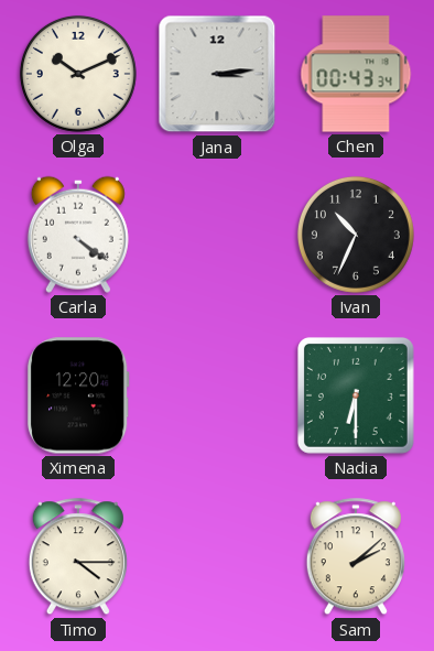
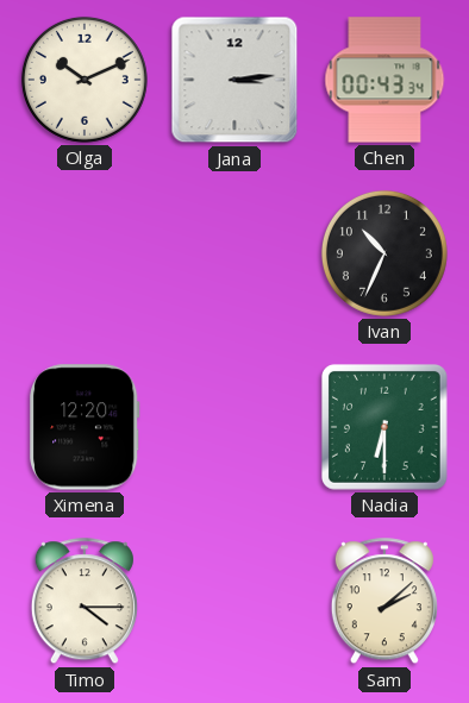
Carla: 4:21 -> none (78, 235)
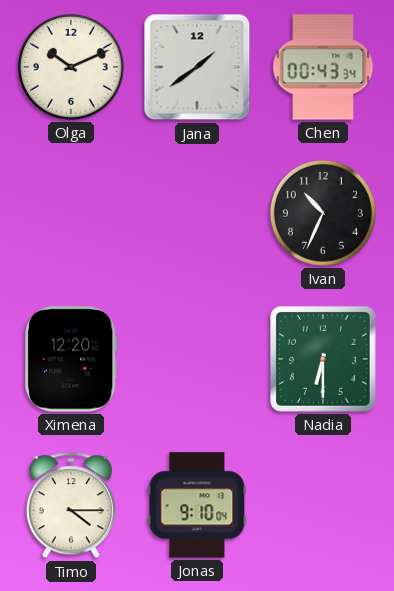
Jana: 3:14 -> 1:39 (197, 67)
Jonas: none -> 9:10 (197, 505)
Sam: 2:08 -> none (384, 602)
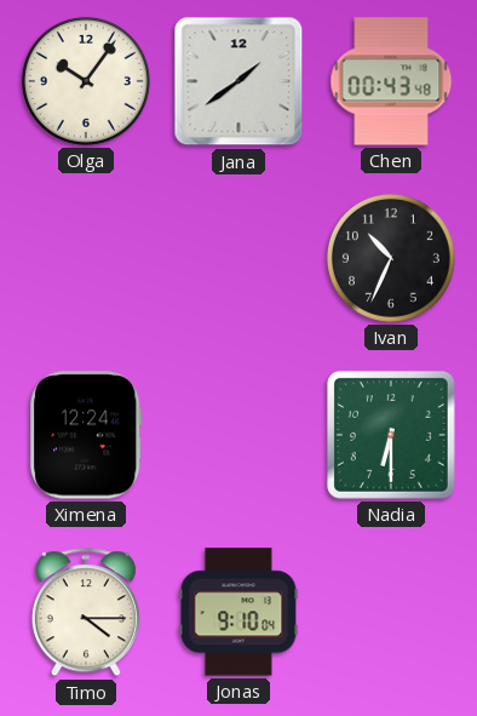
Olga: 10:11 -> 10:06 (86, 81)
Chen: 00:43:34 -> 00:43:48 (391, 81)
Ximena: 12:20 -> 12:24 (87, 435)
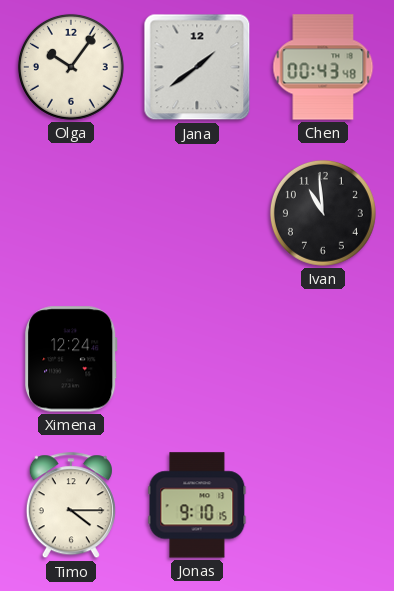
Ivan: 10:34 -> 10:59 (323, 213)
Nadia: 6:30 -> none (391, 435)
Jonas: 9:10:04 -> 9:10:15 (197, 505)
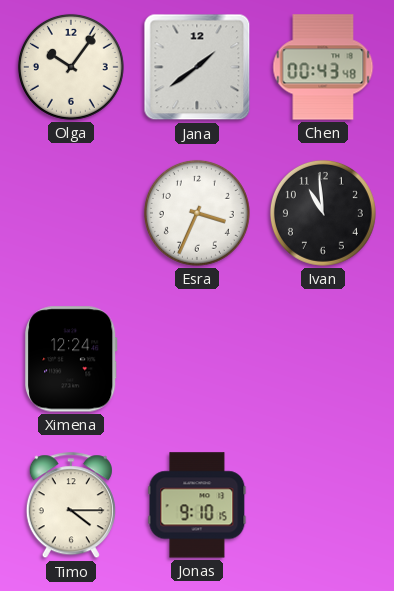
Esra: none -> 3:34 (197, 213)
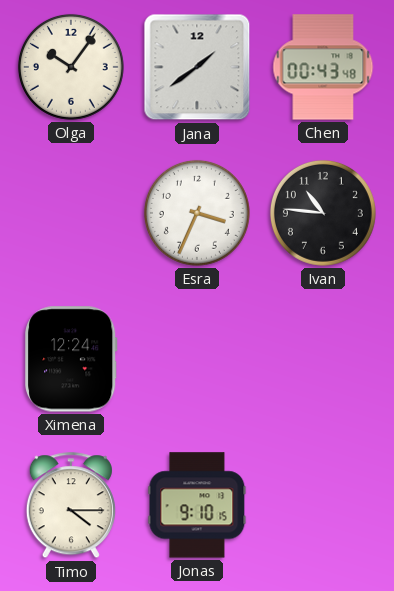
Ivan: 10:59 -> 10:46 (323, 213)
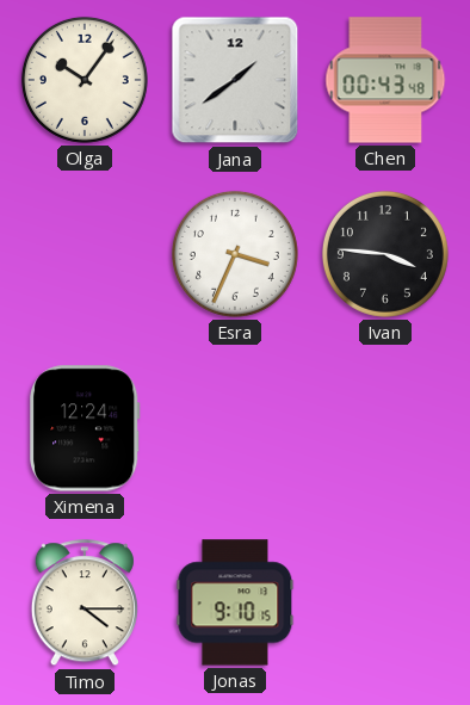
Ivan: 10:46 -> 3:46 (385, 254)
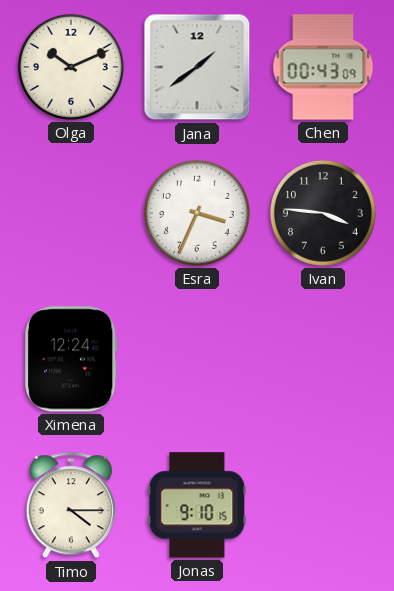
Olga: 10:06 -> 10:11 (71, 67)
Chen: 00:43:48 -> 00:43:09 (323, 67)
